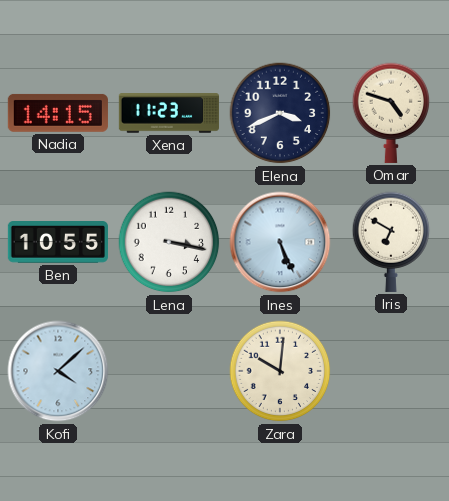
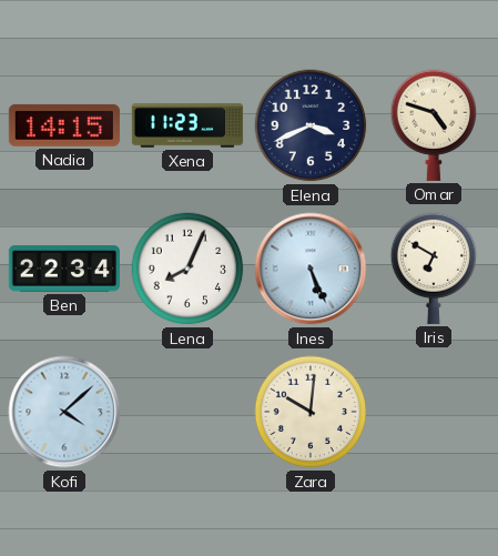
Ben: 10:55 -> 22:34 (64, 270)
Lena: 3:17 -> 8:04 (187, 269)
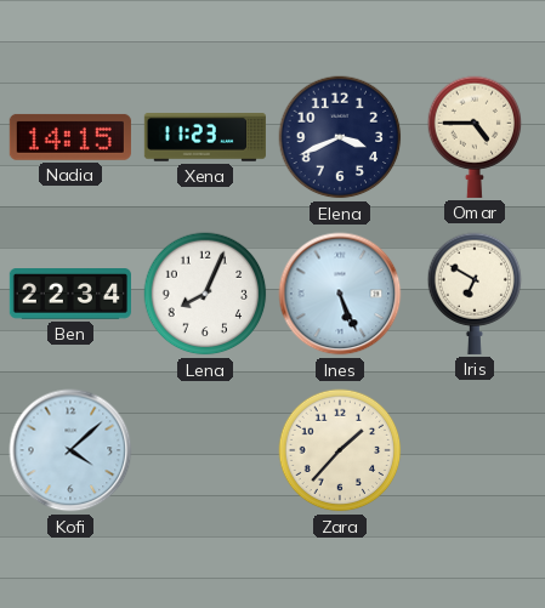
Omar: 4:48 -> 4:45 (475, 137)
Zara: 10:01 -> 1:37 (340, 450)
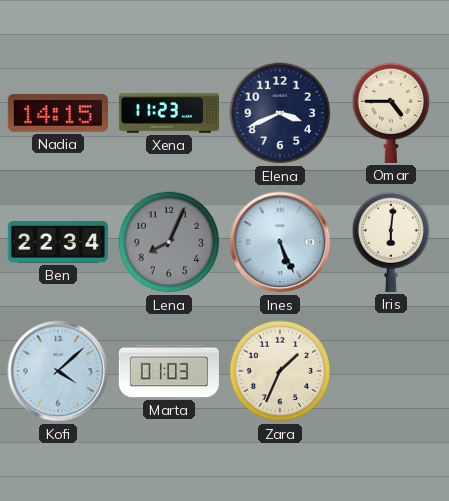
Lena dial: white -> grey (169, 242)
Iris: 6:50 -> 6:01 (391, 242)
Marta: none -> 01:03 (169, 371)
Zara: 1:37 -> 1:34 (280, 371)
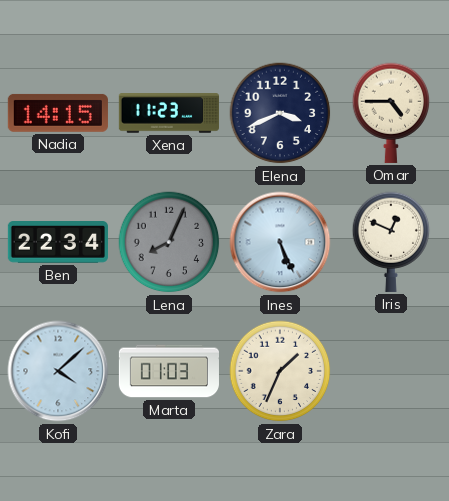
Iris: 6:01 -> 12:49 (391, 242)
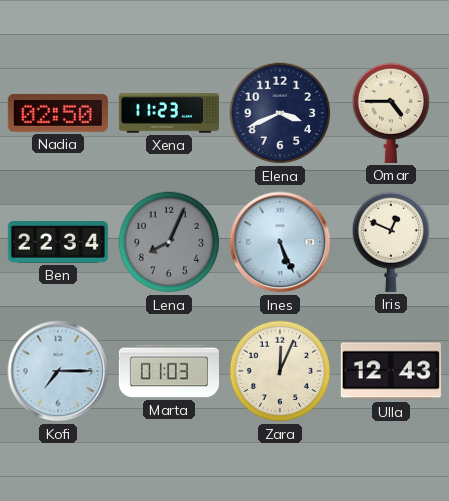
Nadia: 14:15 -> 02:50 (58, 113)
Kofi: 4:08 -> 7:15 (58, 371)
Zara: 1:34 -> 12:04 (280, 371)
Ulla: none -> 12:43 (391, 371)
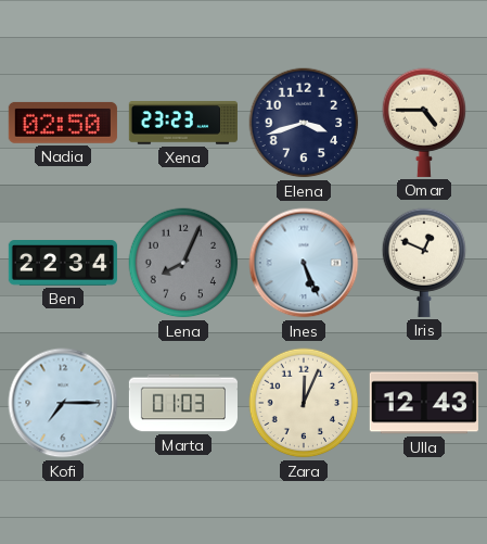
Xena: 11:23 -> 23:23 (183, 123)
Elena: 3:41 -> 3:42 (304, 123)
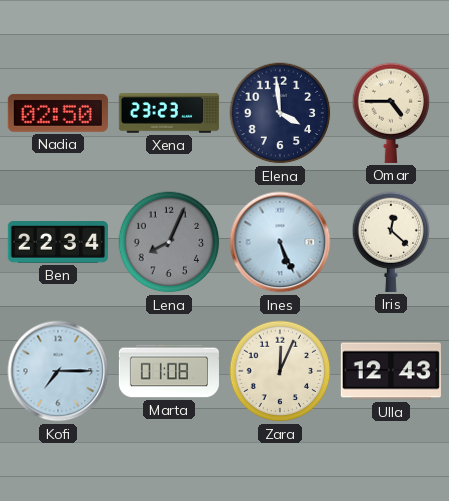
Elena: 3:42 -> 3:59 (280, 113)
Iris: 12:49 -> 12:22 (391, 242)
Marta: 01:03 -> 01:08 (169, 371)
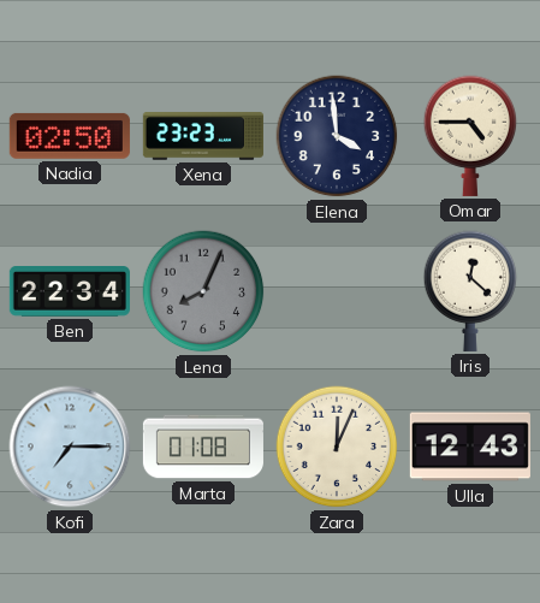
Ines: 5:26 -> none (280, 242)
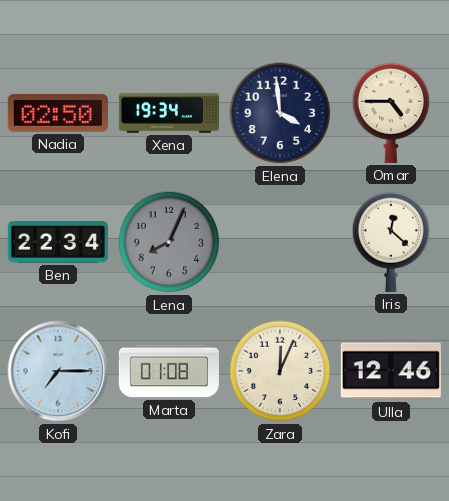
Xena: 23:23 -> 19:34 (169, 113)
Ulla: 12:43 -> 12:46 (391, 371)
